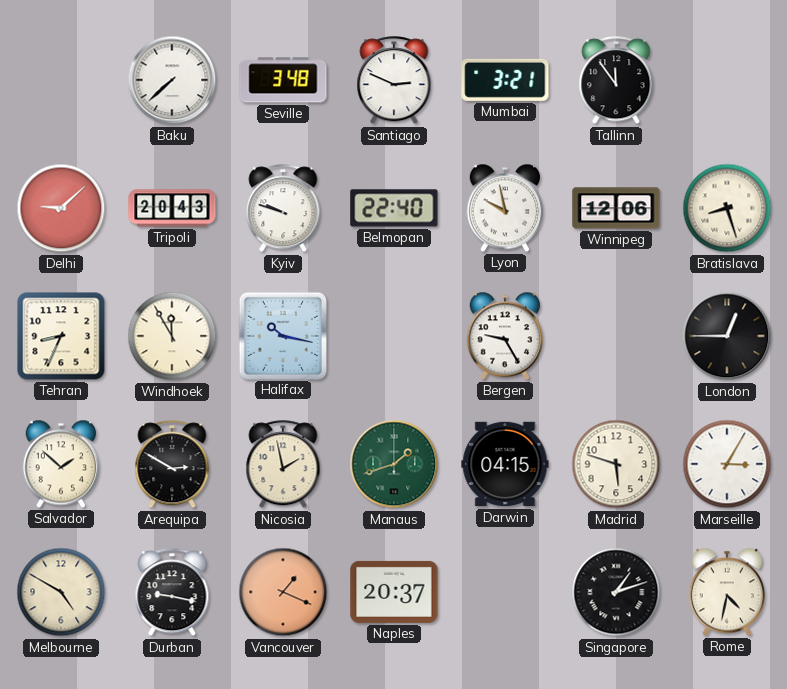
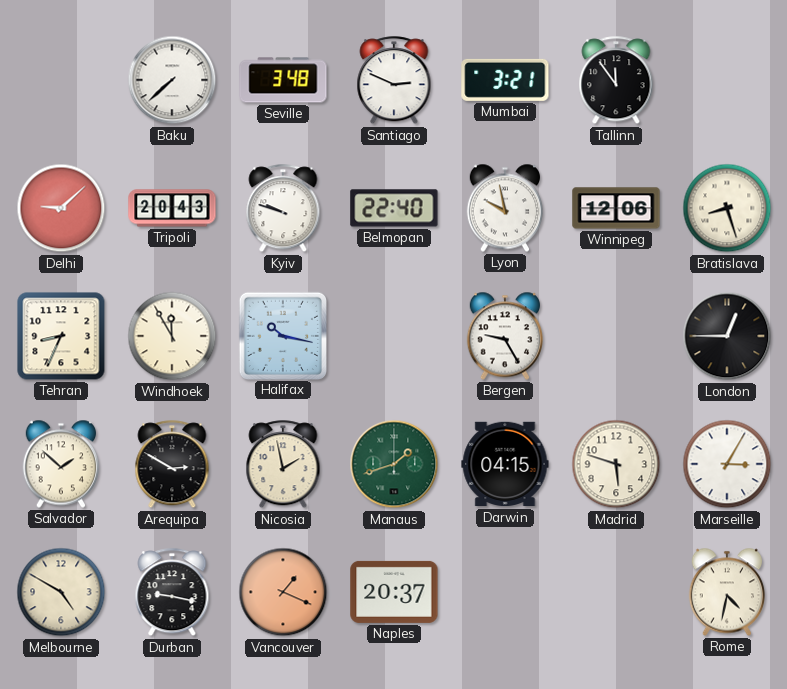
Singapore: 1:12 -> none (616, 592)
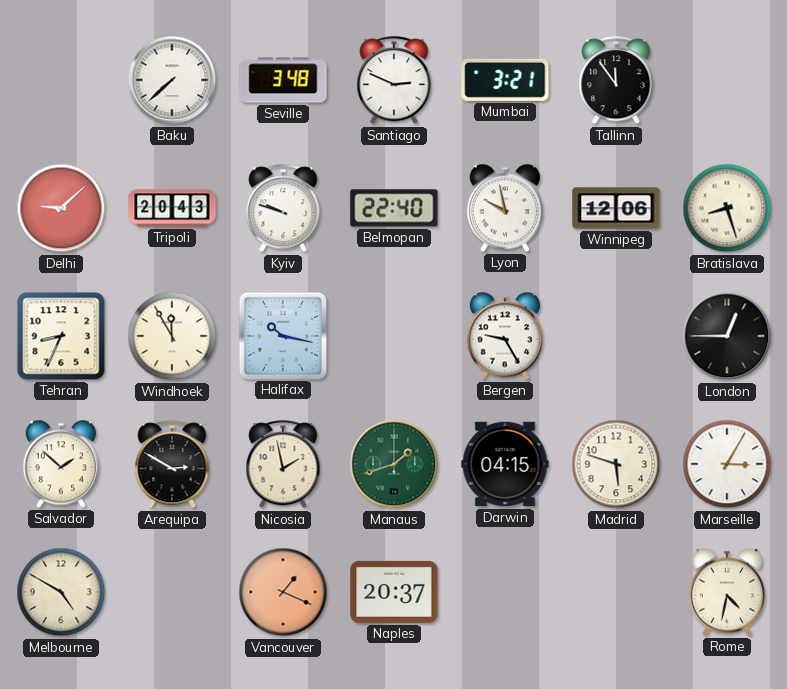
Durban: 9:17 -> none (172, 593)
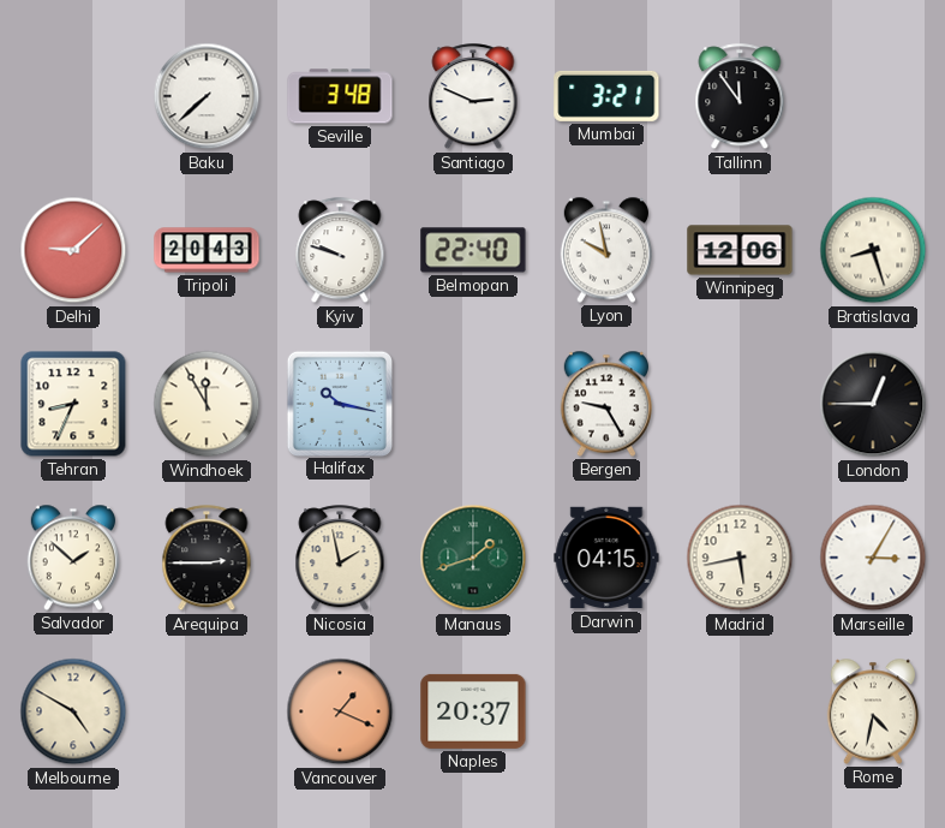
Arequipa: 2:50 -> 2:45 (207, 559)
Madrid: 5:48 -> 5:43 (740, 558)
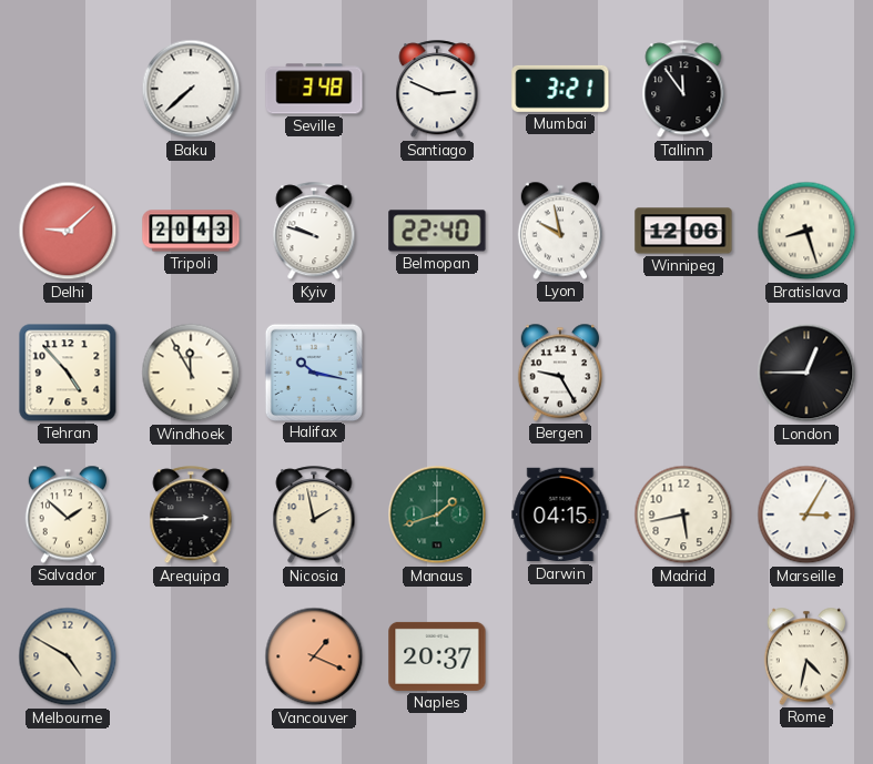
Tehran: 8:34 -> 4:53 (68, 373)
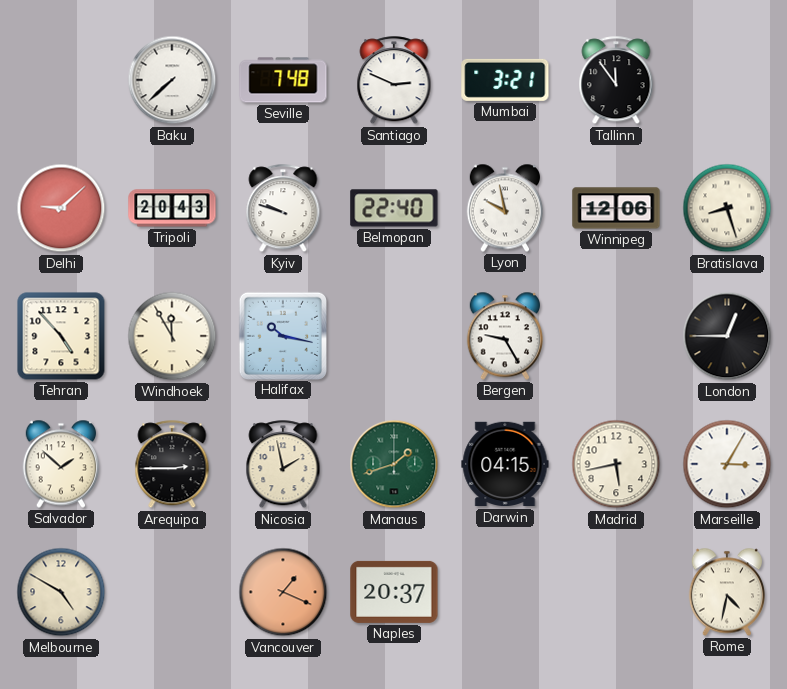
Seville: 3:48 -> 7:48 (283, 80)
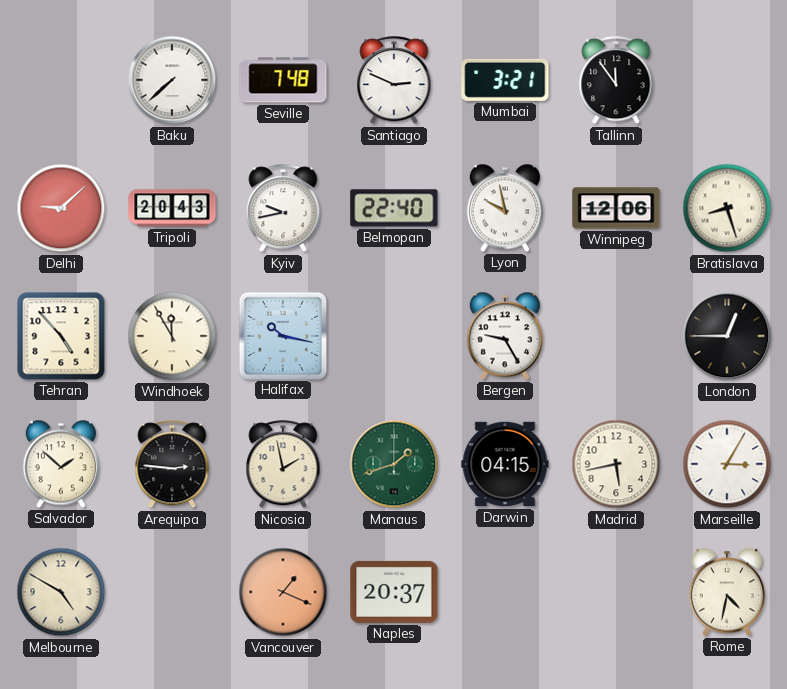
Kyiv: 9:48 -> 9:43 (283, 209)
Arequipa: 2:45 -> 2:46 (172, 465)
